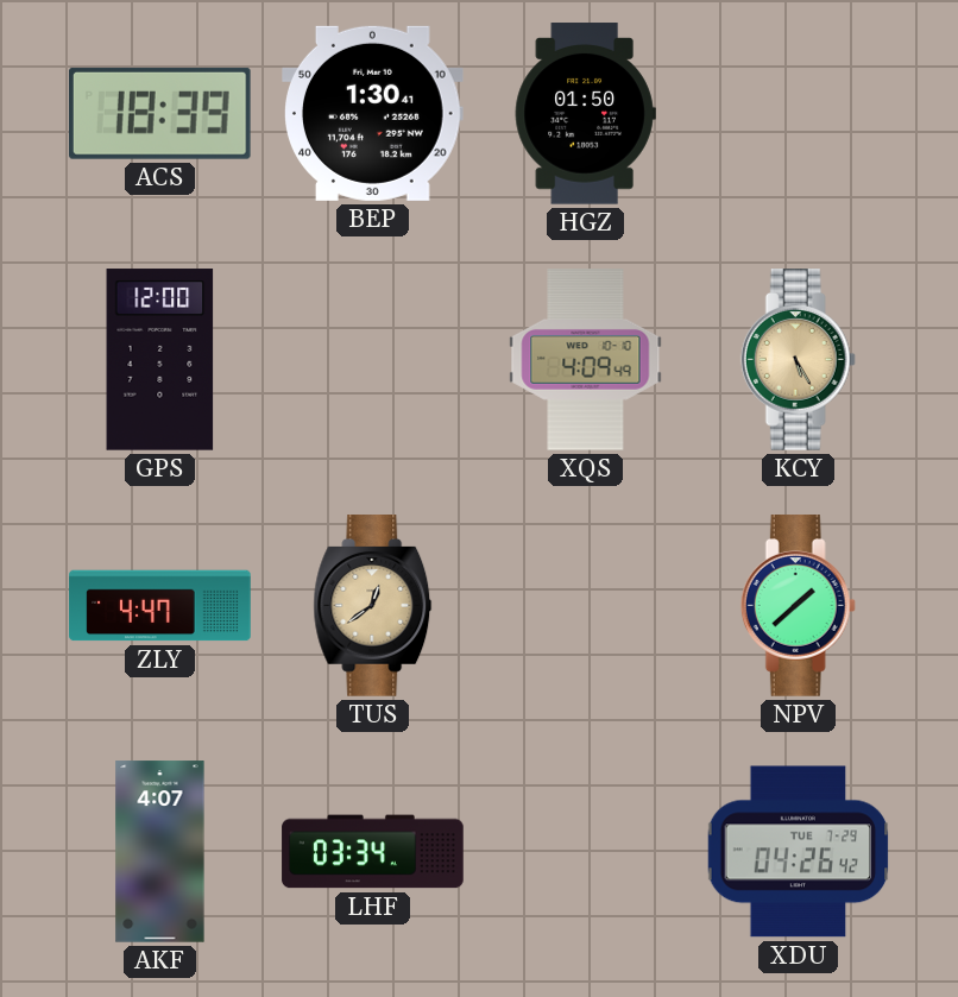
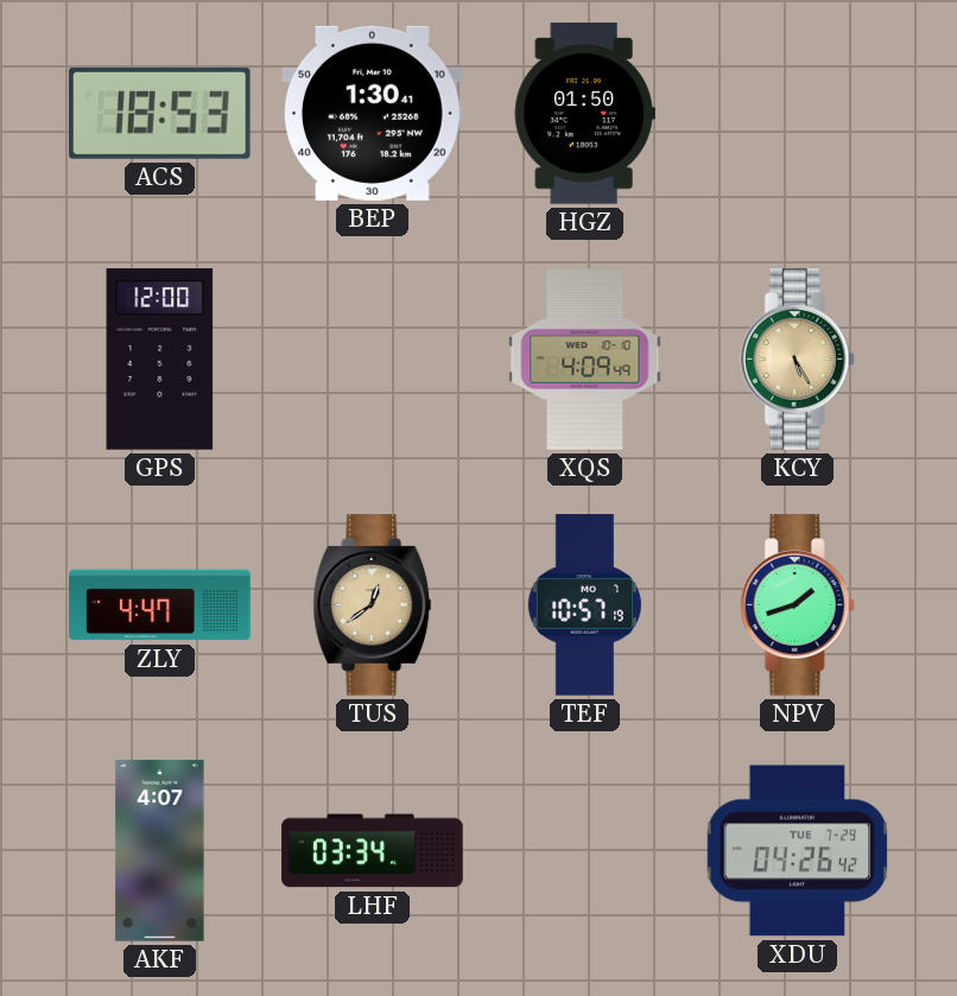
ACS: 18:39 -> 18:53 (159, 113)
TEF: none -> 10:57 (584, 605)
NPV: 1:38 -> 1:42 (797, 605)
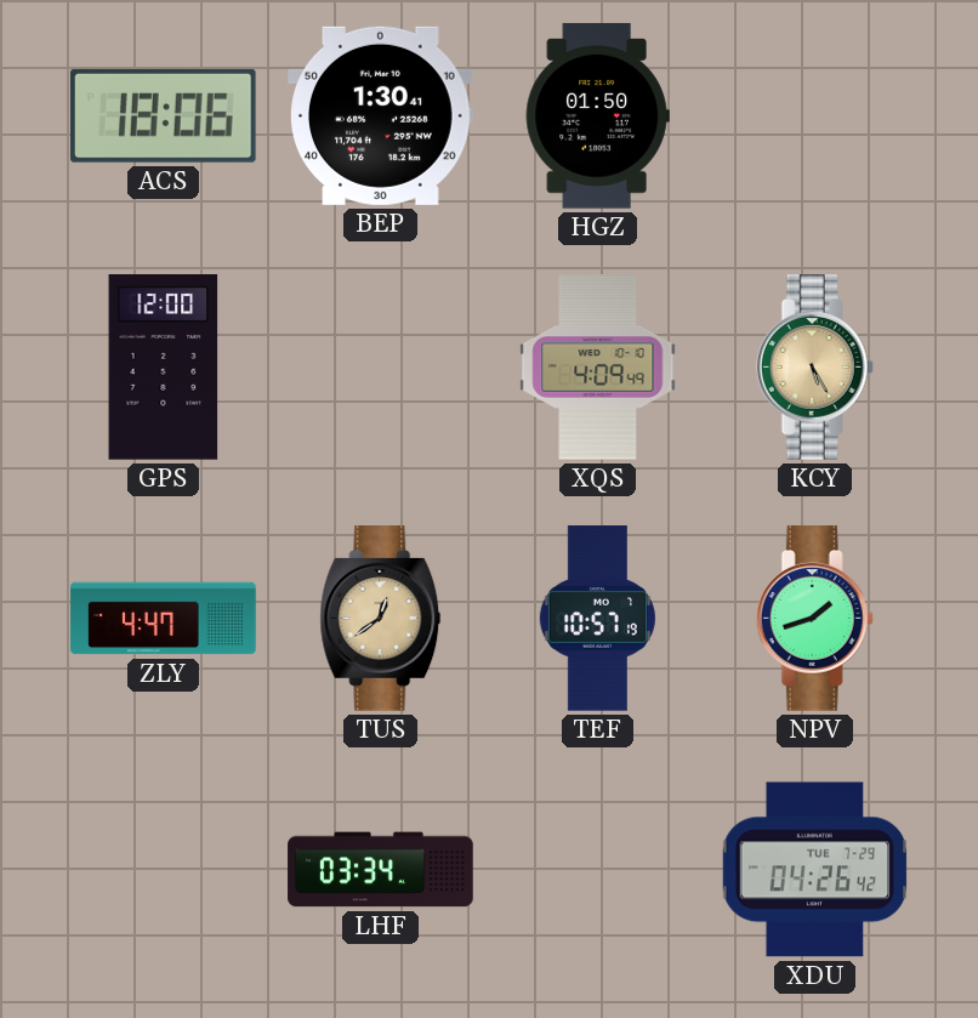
ACS: 18:53 -> 18:06 (163, 115)
AKF: 4:07 -> none (160, 851)
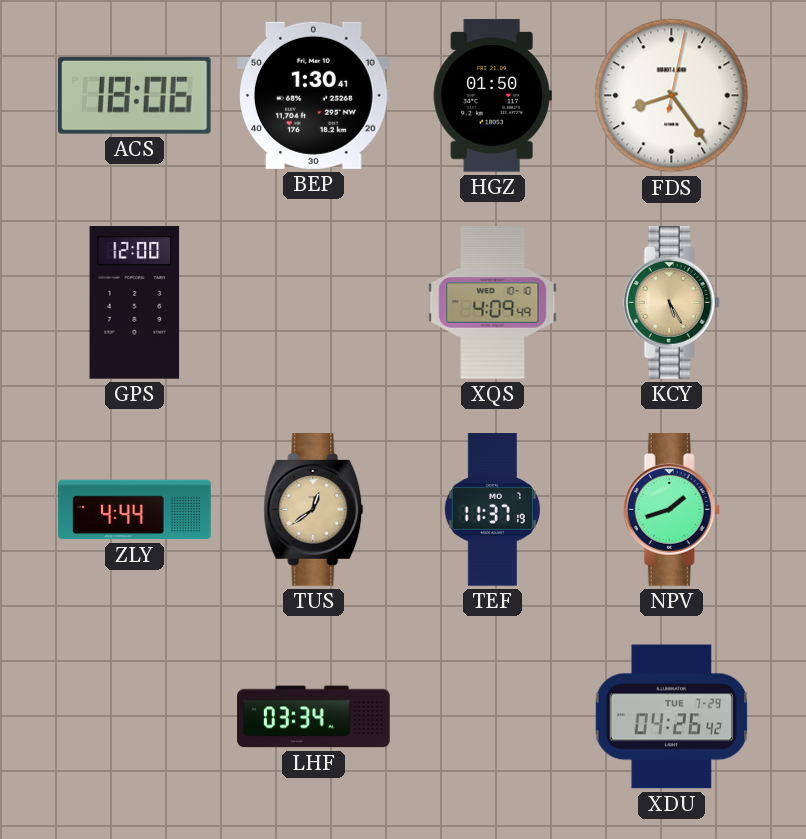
FDS: none -> 8:24 (672, 96)
ZLY: 4:47 -> 4:44 (135, 510)
TEF: 10:57 -> 11:37 (492, 510)
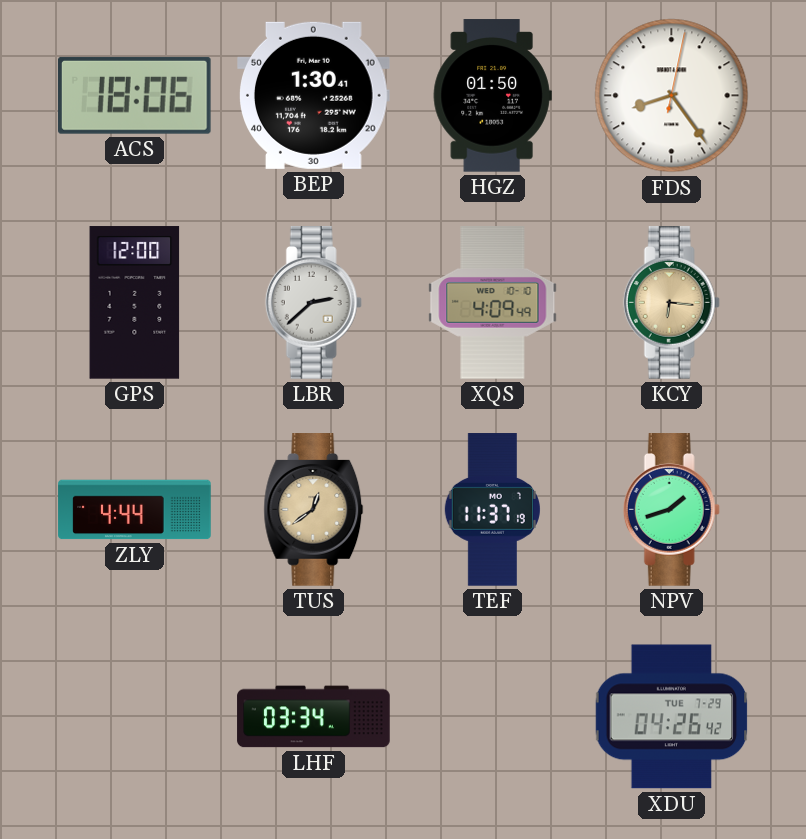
LBR: none -> 2:38 (313, 303)
KCY: 5:25 -> 6:16 (671, 303)
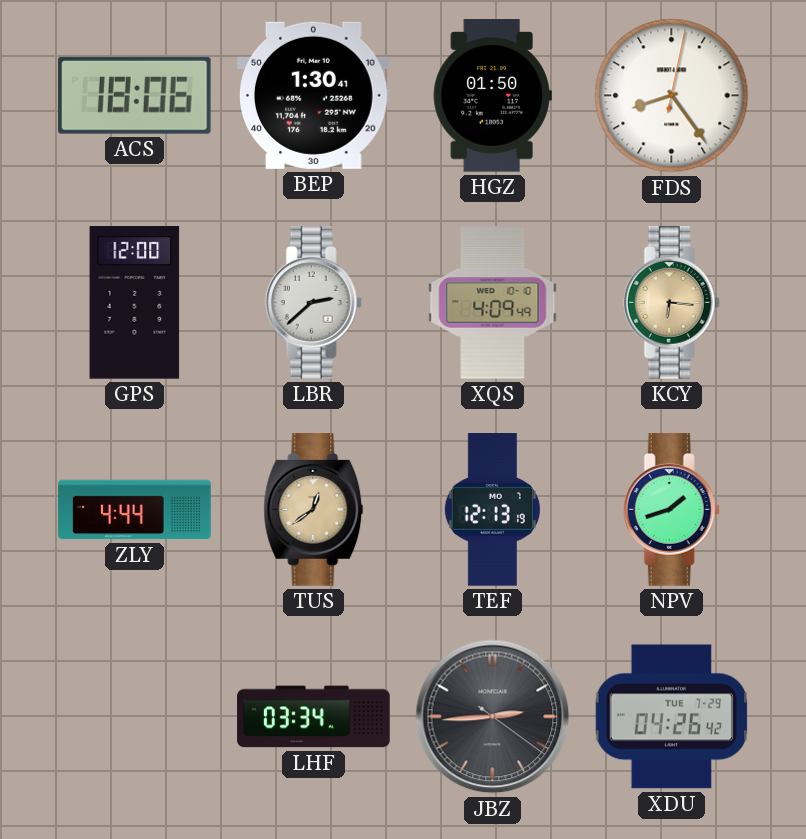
TEF: 11:37 -> 12:13 (492, 510)
JBZ: none -> 2:44 (493, 717)
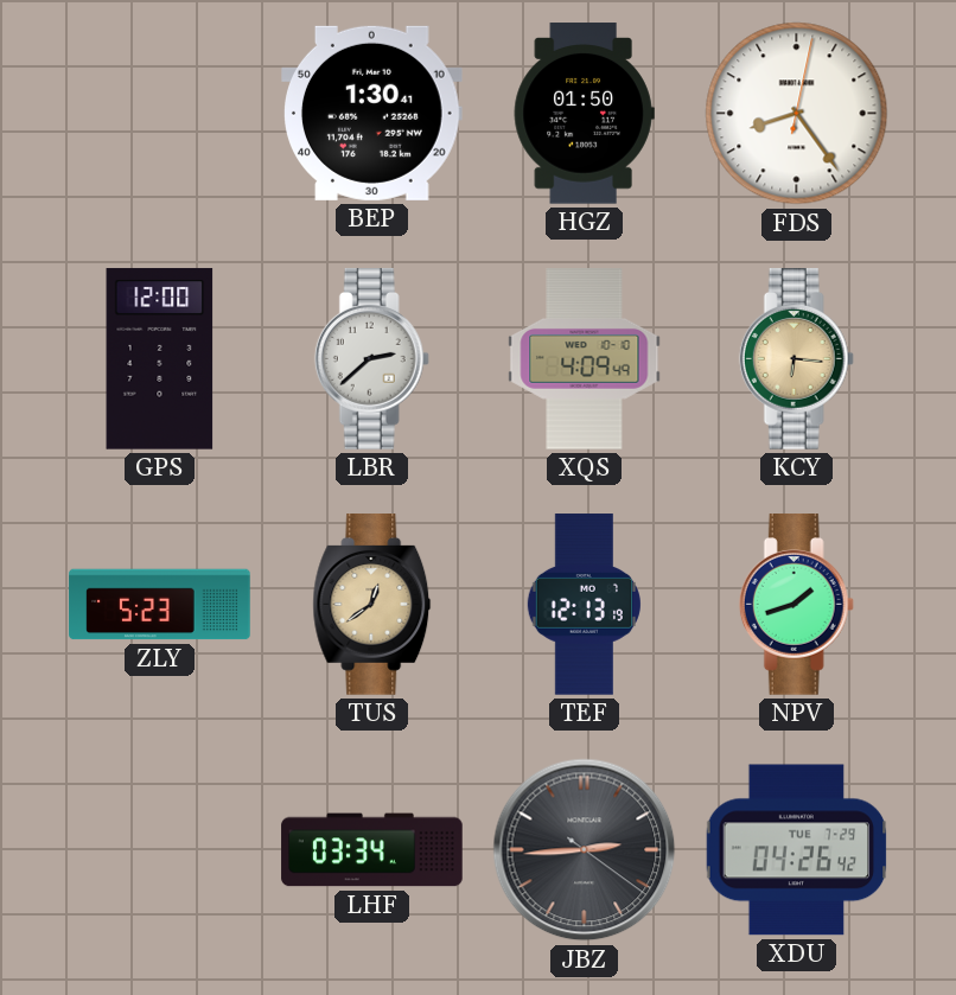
ACS: 18:06 -> none (134, 95)
ZLY: 4:44 -> 5:23 (160, 605)
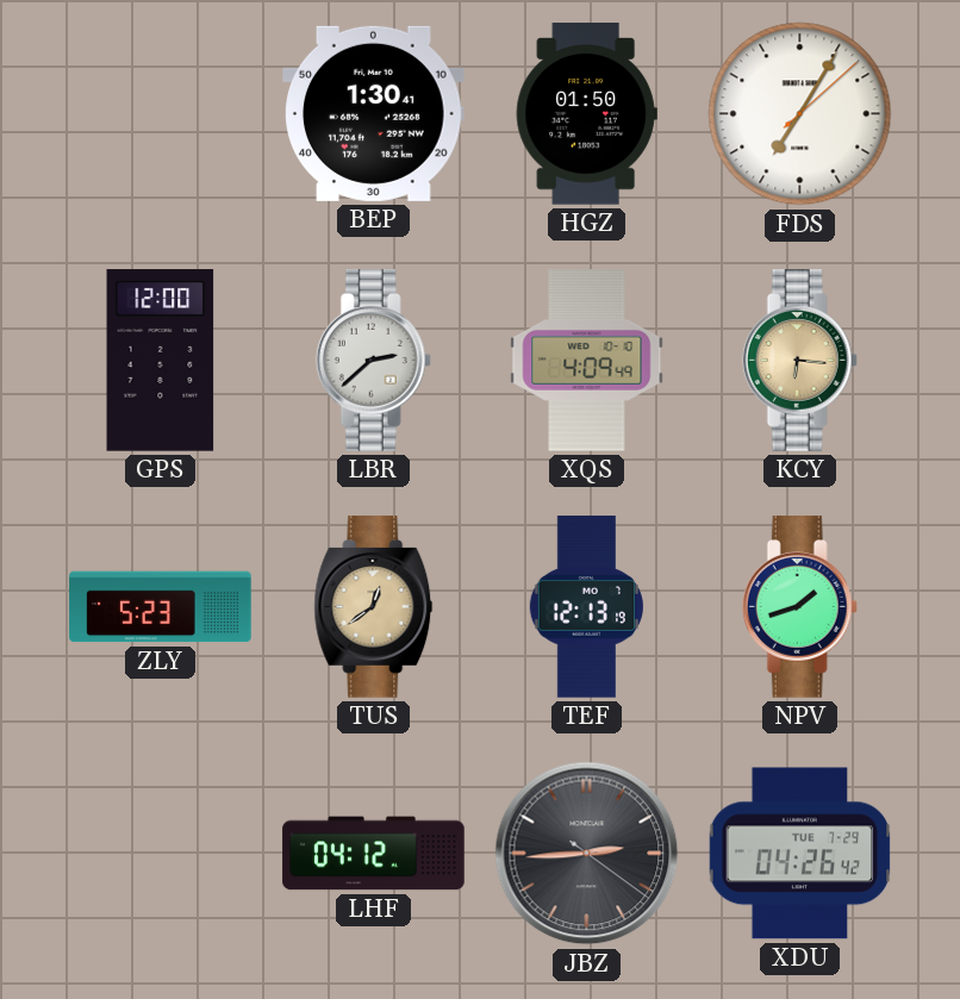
FDS: 8:24 -> 7:05 (800, 114)
LHF: 03:34 -> 04:12 (374, 854)
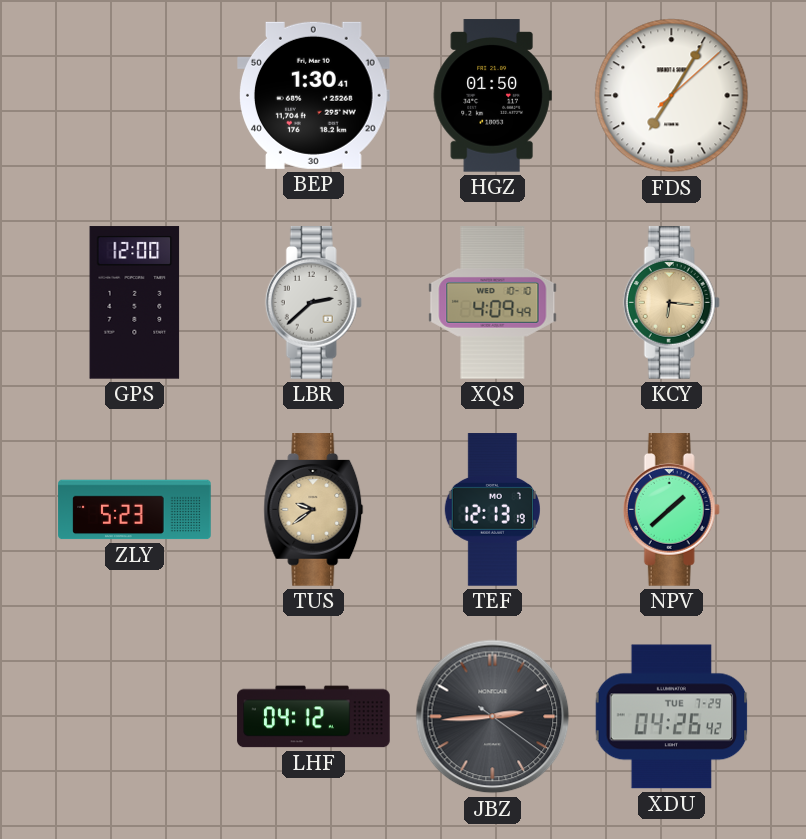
TUS: 12:39 -> 9:39 (314, 510)
NPV: 1:42 -> 1:38 (671, 510)
